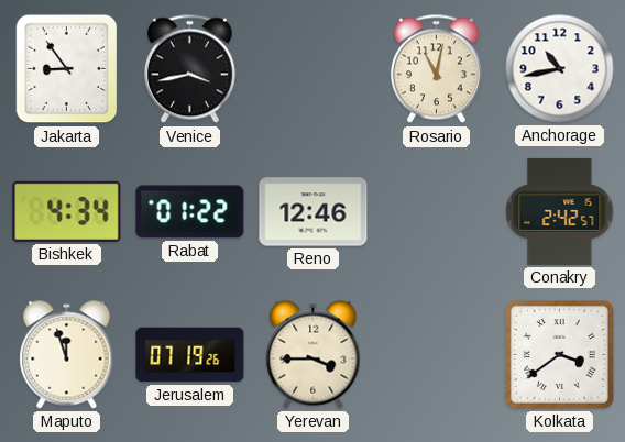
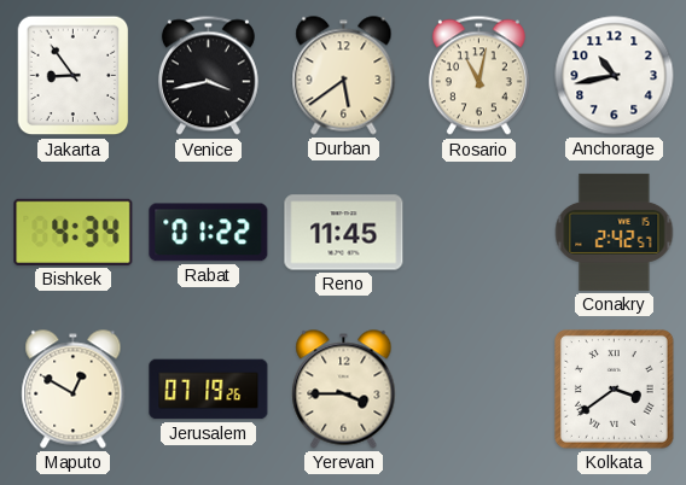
Durban: none -> 5:39 (344, 76)
Reno: 12:46 -> 11:45 (344, 233)
Maputo: 11:57 -> 12:50 (74, 390)
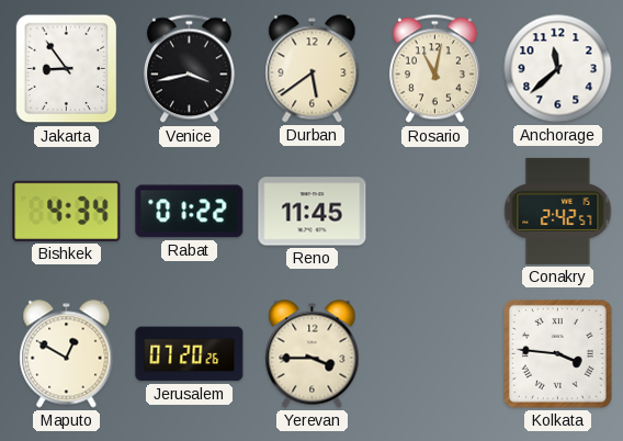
Anchorage: 10:43 -> 11:38 (558, 69)
Jerusalem: 07:19 -> 07:20 (190, 354)
Kolkata: 3:39 -> 3:46 (558, 354)
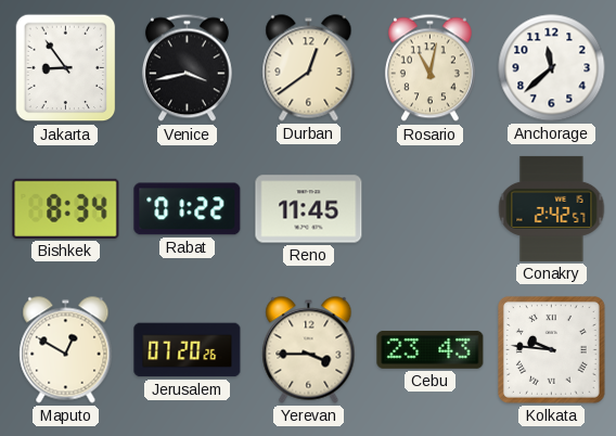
Durban: 5:39 -> 12:39 (309, 68)
Bishkek: 4:34 -> 8:34 (66, 208)
Cebu: none -> 23:43 (431, 349)
Kolkata: 3:46 -> 9:46 (552, 350)
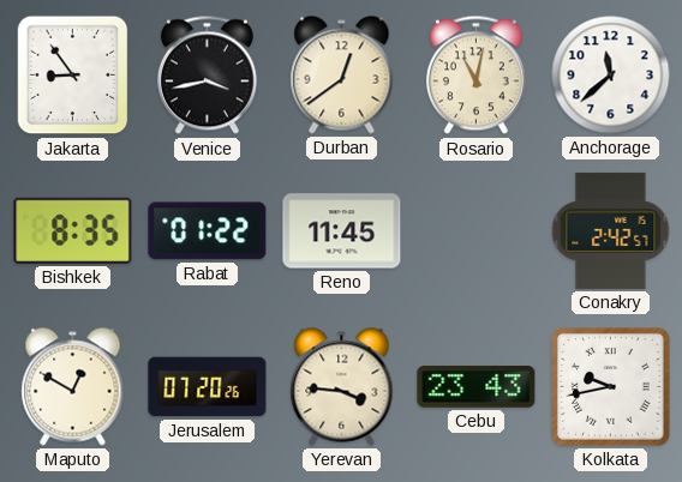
Bishkek: 8:34 -> 8:35 (73, 230)
Yerevan: 3:45 -> 3:46 (342, 387)
Kolkata: 9:46 -> 9:43 (611, 387)
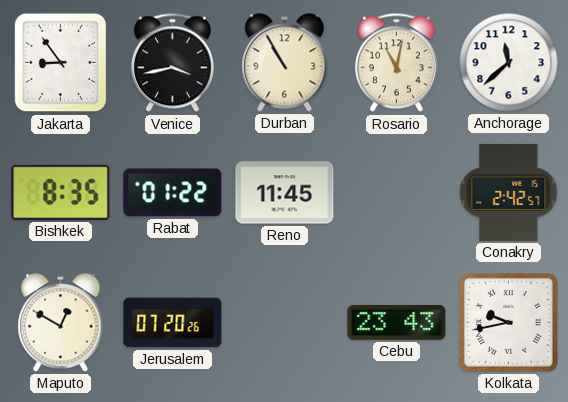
Durban: 12:39 -> 10:55 (285, 63)
Yerevan: 3:46 -> none (342, 387)
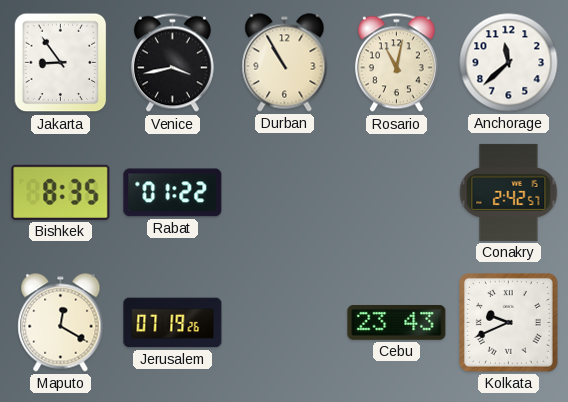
Reno: 11:45 -> none (285, 193)
Maputo: 12:50 -> 12:20 (61, 323)
Jerusalem: 07:20 -> 07:19 (173, 323)
Kolkata: 9:43 -> 9:41 (509, 323)
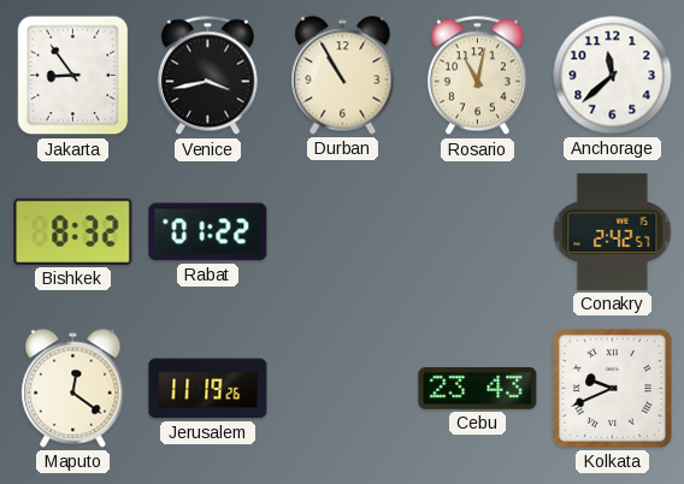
Bishkek: 8:35 -> 8:32 (73, 231)
Maputo: 12:20 -> 12:21 (73, 389)
Jerusalem: 07:19 -> 11:19 (208, 389)
